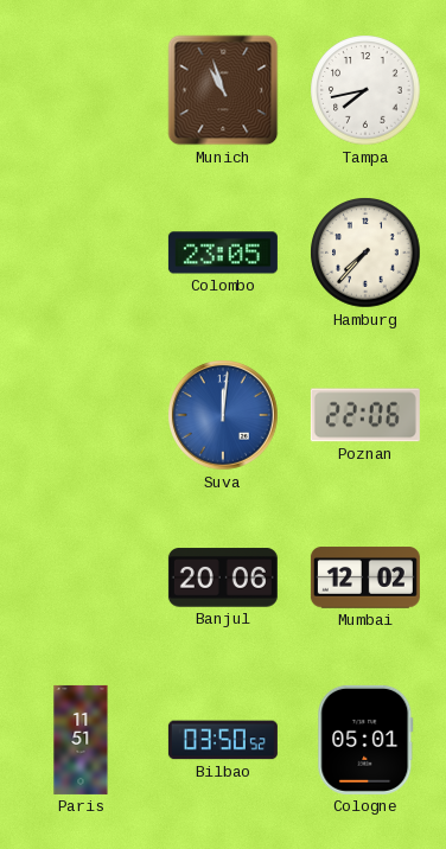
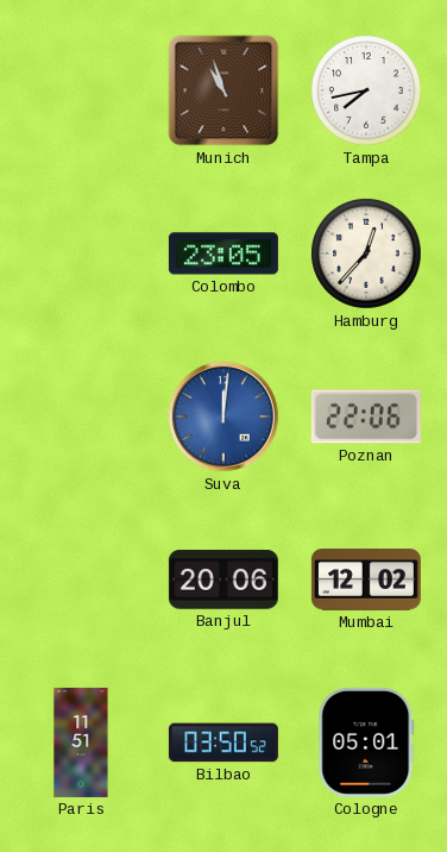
Hamburg: 7:37 -> 12:37 (366, 253)
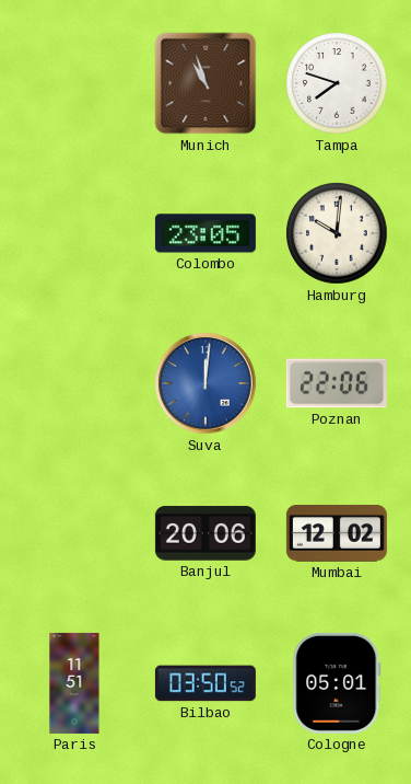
Tampa: 7:43 -> 7:48 (337, 83)
Hamburg: 12:37 -> 10:01 (337, 233)
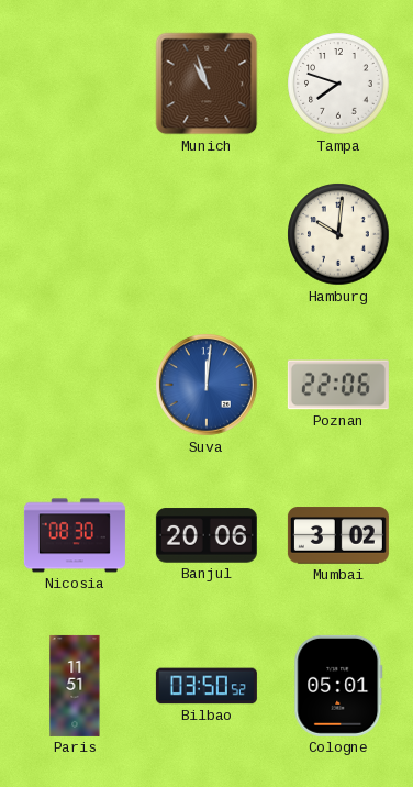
Colombo: 23:05 -> none (205, 233)
Nicosia: none -> 08:30 (75, 535)
Mumbai: 12:02 -> 3:02 (338, 535)
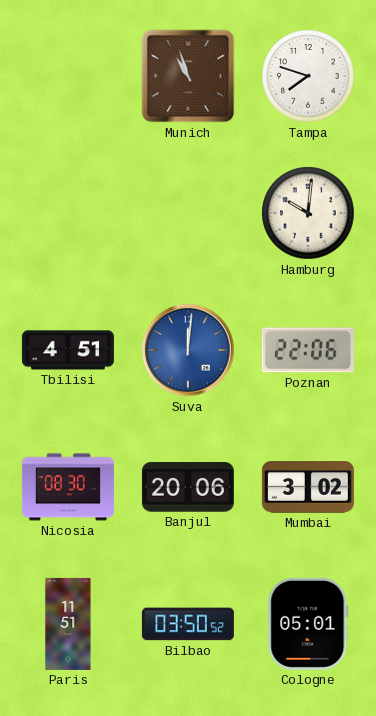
Tbilisi: none -> 4:51 (68, 350)
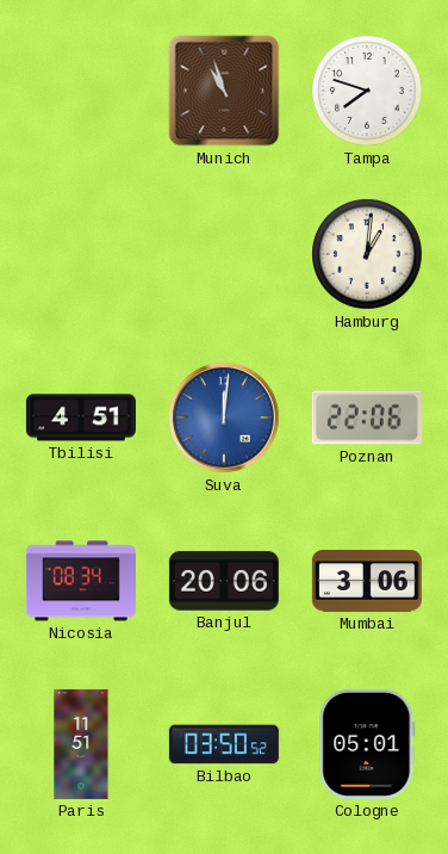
Hamburg: 10:01 -> 1:01 (367, 254)
Nicosia: 08:30 -> 08:34 (81, 581)
Mumbai: 3:02 -> 3:06 (367, 581)
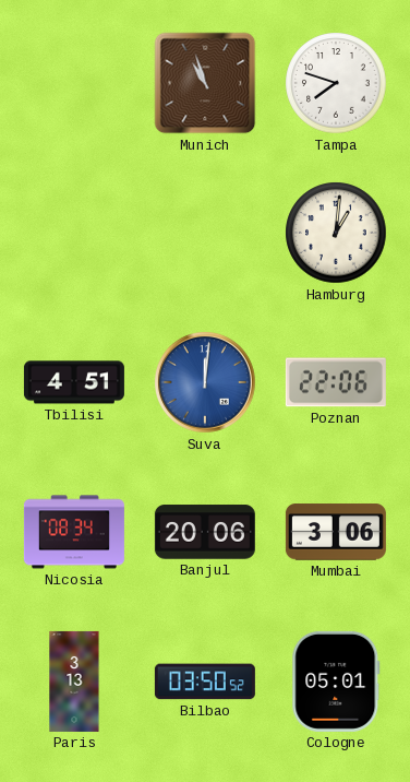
Paris: 11:51 -> 3:13 (74, 682)
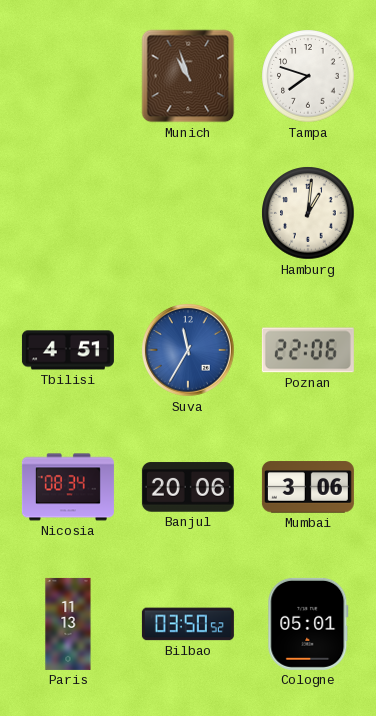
Suva: 12:01 -> 11:35 (189, 351)
Paris: 3:13 -> 11:13 (68, 624)
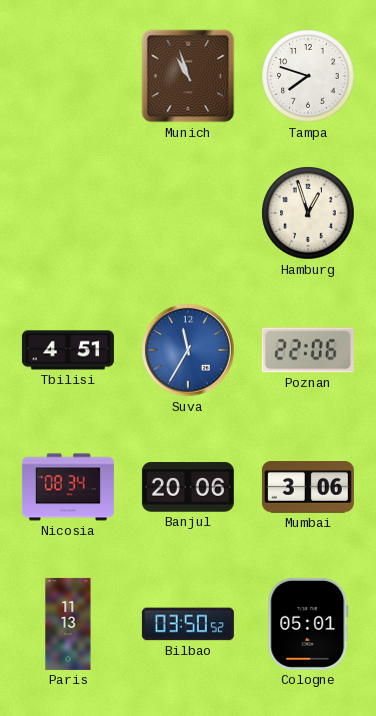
Hamburg: 1:01 -> 12:57 (308, 213)
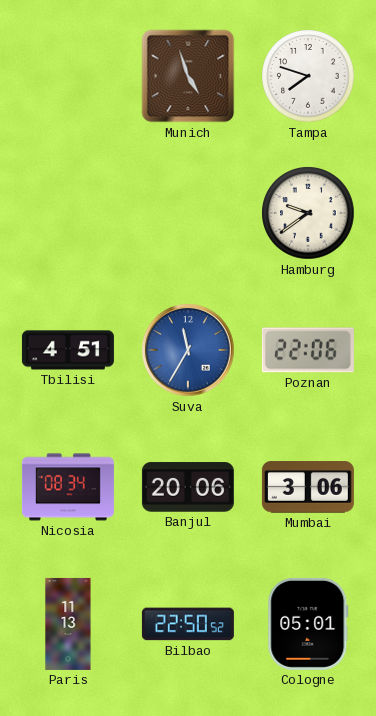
Munich: 10:57 -> 4:57 (188, 76)
Hamburg: 12:57 -> 9:39 (308, 213)
Bilbao: 03:50 -> 22:50 (188, 624)
